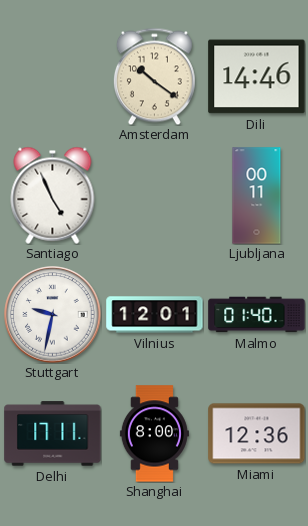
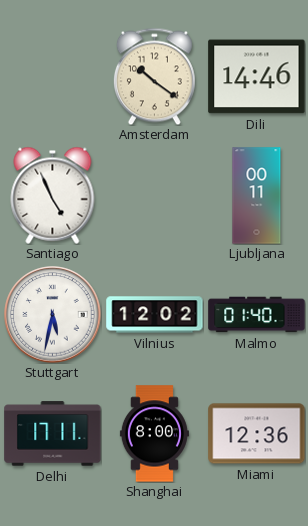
Stuttgart: 9:32 -> 5:32 (53, 315)
Vilnius: 12:01 -> 12:02 (155, 315)
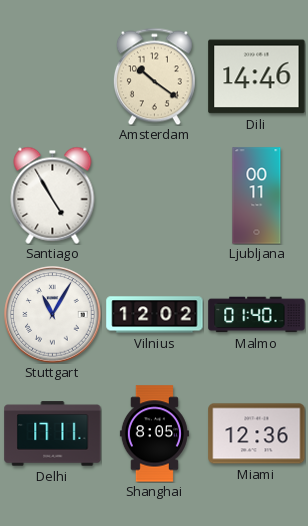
Santiago: 4:56 -> 4:55 (53, 195)
Stuttgart: 5:32 -> 11:05 (53, 315)
Shanghai: 8:00 -> 8:05 (154, 434)
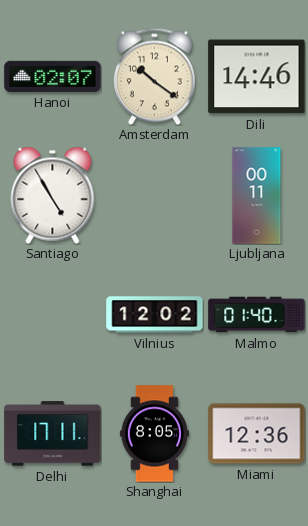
Hanoi: none -> 02:07 (53, 76)
Stuttgart: 11:05 -> none (53, 315)
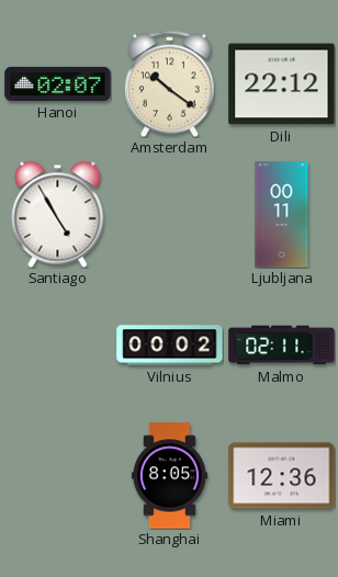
Dili: 14:46 -> 22:12 (282, 84)
Vilnius: 12:02 -> 00:02 (170, 346)
Malmo: 01:40 -> 02:11 (282, 346)
Delhi: 17:11 -> none (53, 434)
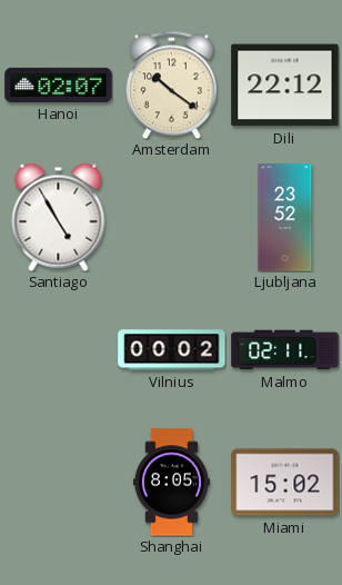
Ljubljana: 00:11 -> 23:52 (285, 218)
Miami: 12:36 -> 15:02 (285, 483)
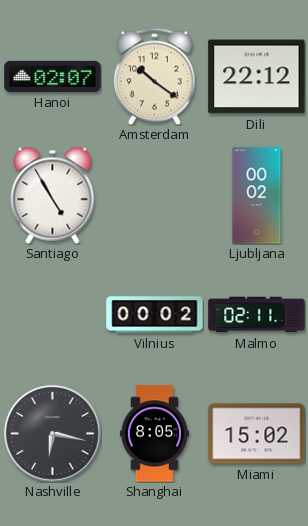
Ljubljana: 23:52 -> 00:02 (257, 196)
Nashville: none -> 6:17 (53, 434)
